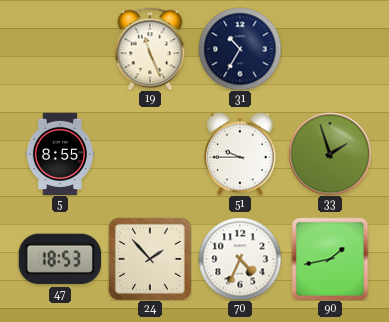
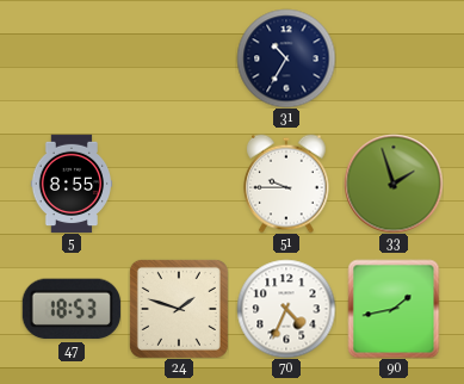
19: 11:26 -> none (150, 49)
24: 1:53 -> 1:48 (179, 309)
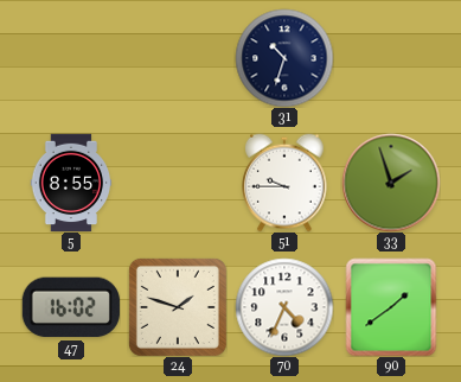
31: 10:35 -> 10:33 (284, 58)
47: 18:53 -> 16:02 (71, 307)
90: 1:43 -> 1:39 (391, 307)
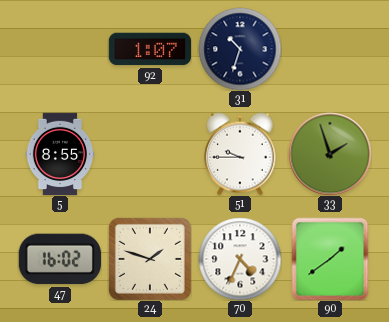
92: none -> 1:07 (149, 49)
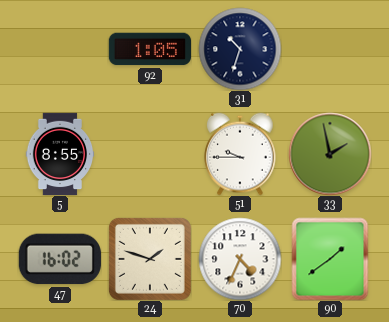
92: 1:07 -> 1:05 (149, 49)
33: 1:57 -> 1:58 (330, 154)
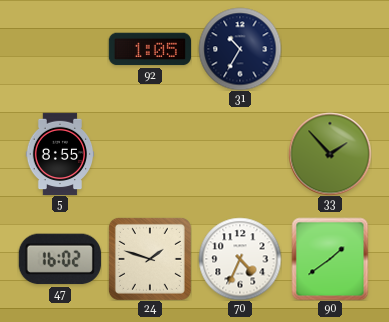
31: 10:33 -> 10:35 (240, 49)
51: 9:45 -> none (241, 154)
33: 1:58 -> 1:53 (330, 154)
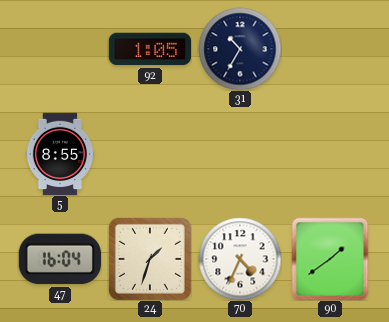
33: 1:53 -> none (330, 154)
47: 16:02 -> 16:04 (60, 259)
24: 1:48 -> 1:33 (150, 259)
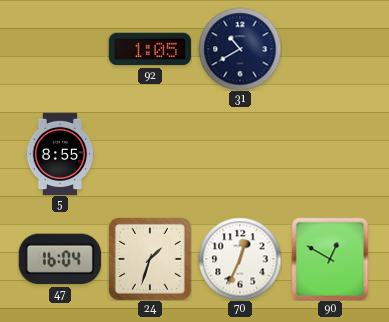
31: 10:35 -> 10:40 (240, 49)
70: 4:34 -> 12:34 (240, 259)
90: 1:39 -> 12:50 (330, 259)
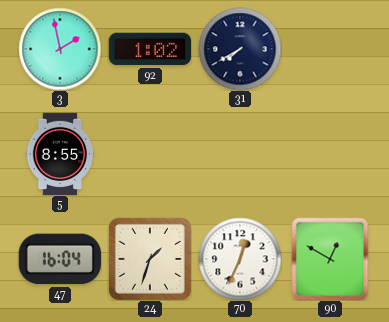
3: none -> 1:58 (60, 49)
92: 1:05 -> 1:02 (149, 49)
31: 10:40 -> 7:40 (240, 49)
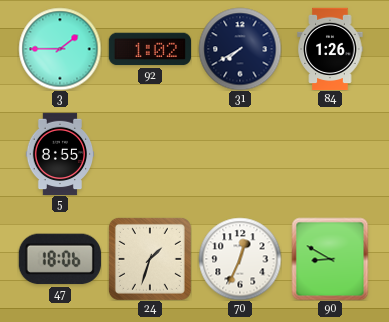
3: 1:58 -> 1:45 (60, 49)
84: none -> 1:26 (330, 49)
47: 16:04 -> 18:06 (60, 259)
90: 12:50 -> 8:50 (330, 259)
